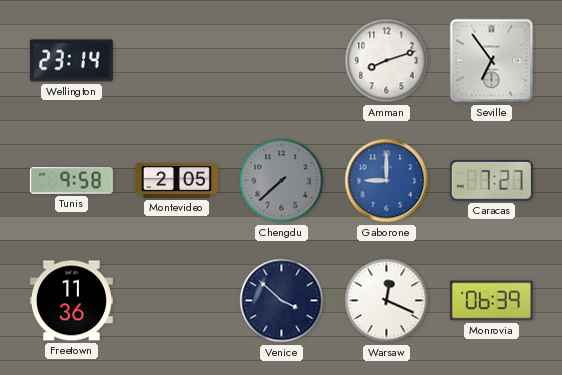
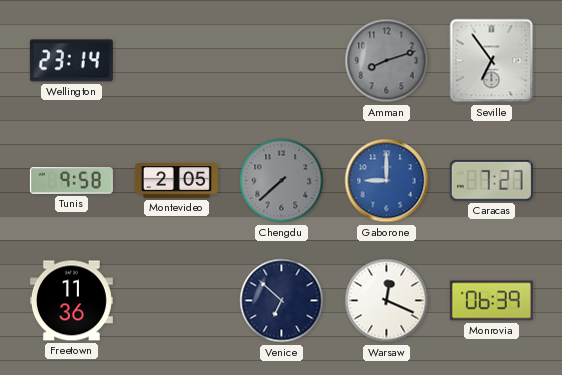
Amman dial: white -> grey (387, 61)
Venice: 3:52 -> 6:52 (282, 301)
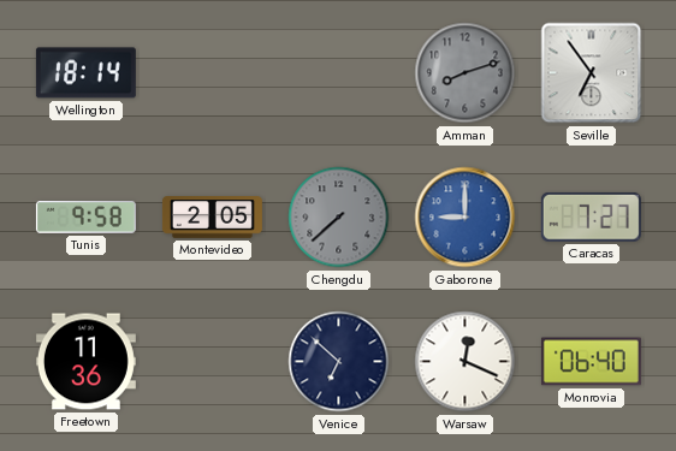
Wellington: 23:14 -> 18:14 (85, 73)
Monrovia: 06:39 -> 06:40 (591, 362)
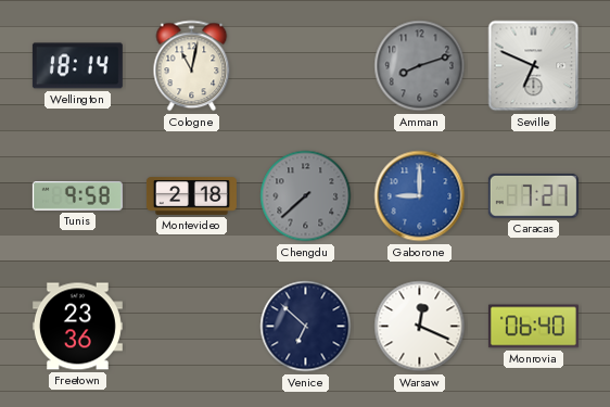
Cologne: none -> 11:02 (192, 66)
Seville: 6:54 -> 6:49 (534, 66)
Montevideo: 2:05 -> 2:18 (191, 196)
Freetown: 11:36 -> 23:36 (77, 327)
